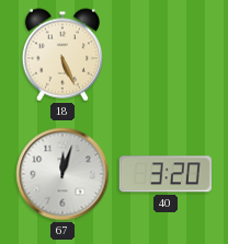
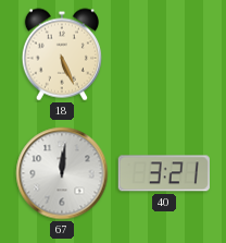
67: 12:03 -> 12:01 (62, 173)
40: 3:20 -> 3:21 (164, 173)
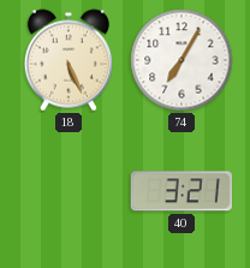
74: none -> 7:05 (181, 60)
67: 12:01 -> none (62, 173)
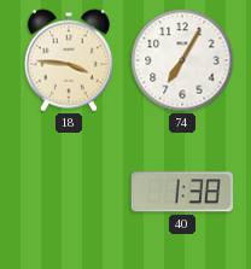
18: 5:26 -> 3:46 (69, 60)
40: 3:21 -> 1:38 (182, 192)
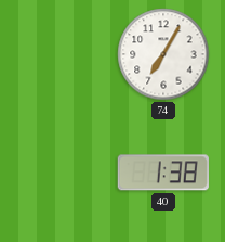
18: 3:46 -> none (69, 60)
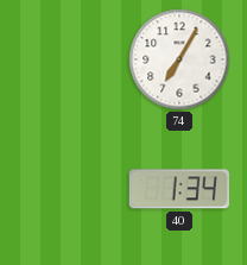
40: 1:38 -> 1:34 (179, 189)
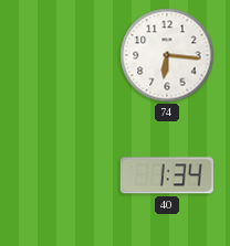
74: 7:05 -> 6:16 (167, 55)
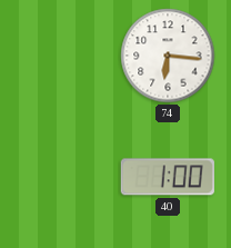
40: 1:34 -> 1:00 (168, 177)
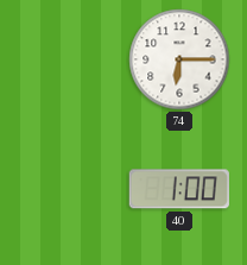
74: 6:16 -> 6:15 (179, 59)
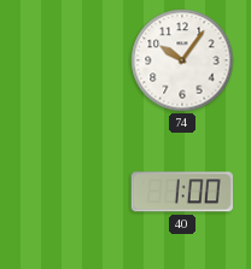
74: 6:15 -> 10:06 (182, 60)
